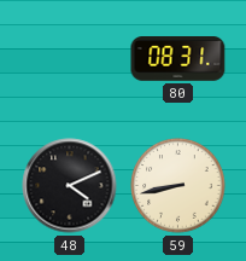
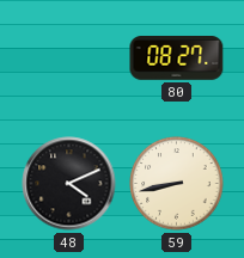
80: 08:31 -> 08:27 (177, 59)
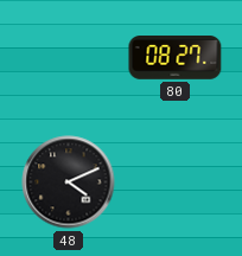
59: 8:43 -> none (177, 184)
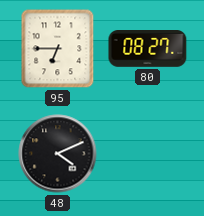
95: none -> 6:45 (58, 49)
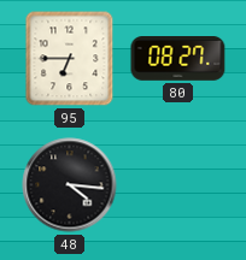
48: 4:11 -> 4:16 (70, 185)
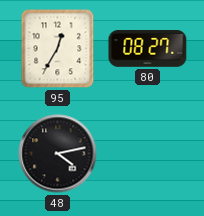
95: 6:45 -> 12:35 (58, 49)
48: 4:16 -> 4:13 (58, 154)
